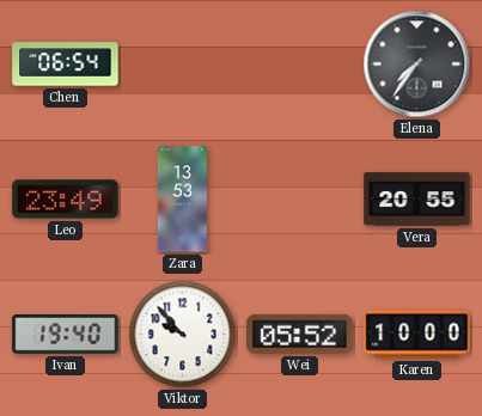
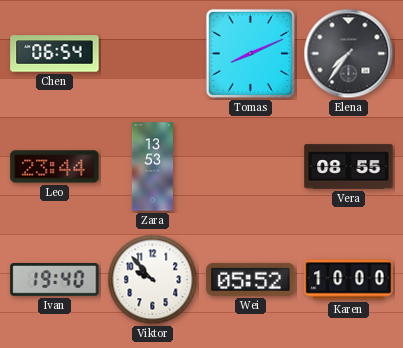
Tomas: none -> 8:11 (250, 53)
Leo: 23:49 -> 23:44 (55, 167)
Vera: 20:55 -> 08:55 (349, 167)
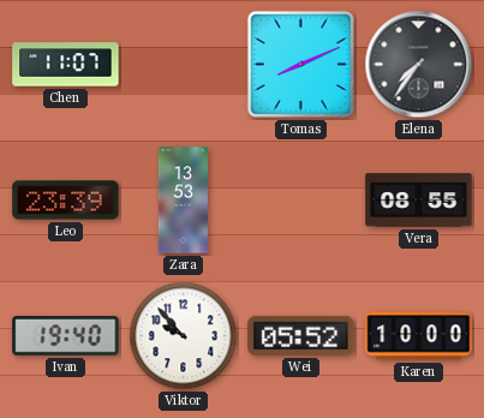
Chen: 06:54 -> 11:07 (66, 65)
Leo: 23:44 -> 23:39 (66, 201)
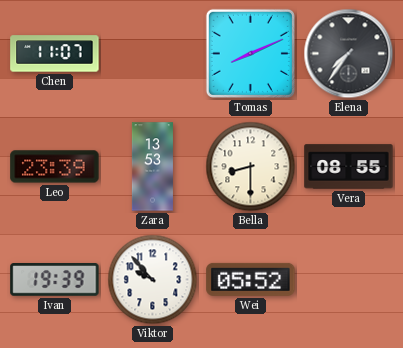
Bella: none -> 8:30 (251, 167)
Ivan: 19:40 -> 19:39 (55, 280)
Karen: 10:00 -> none (419, 336)
